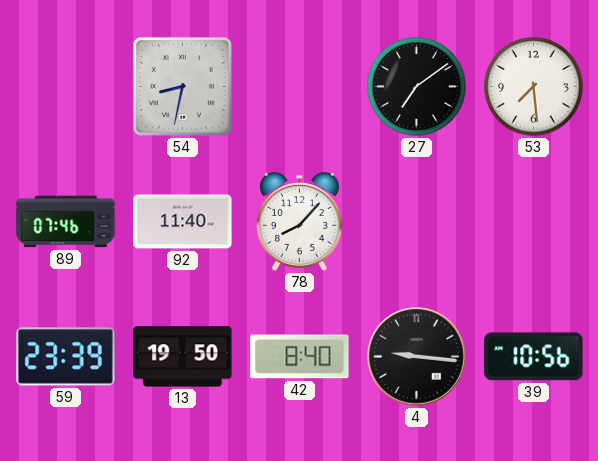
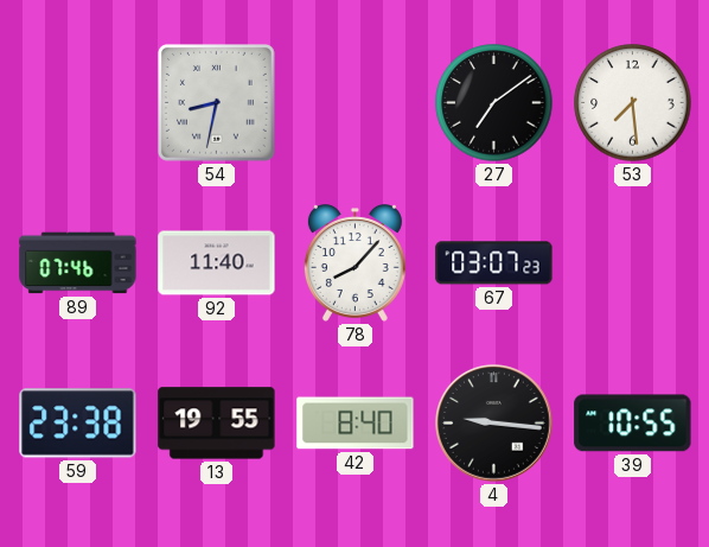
67: none -> 03:07 (494, 263)
59: 23:39 -> 23:38 (78, 424)
13: 19:50 -> 19:55 (217, 424)
39: 10:56 -> 10:55 (633, 424)
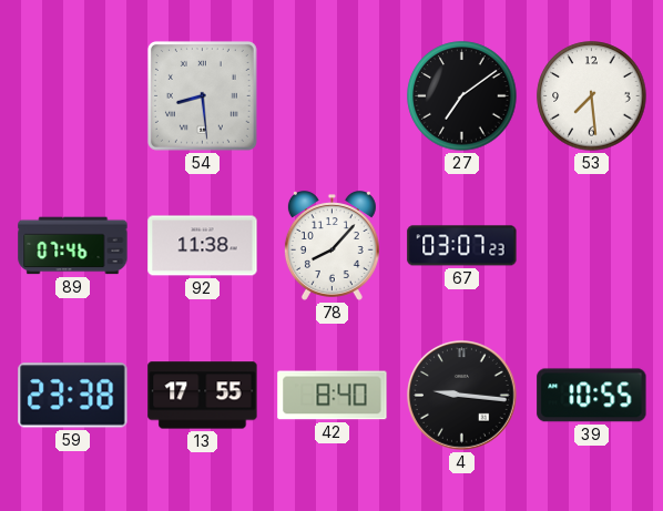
54: 8:32 -> 8:29 (202, 95)
92: 11:40 -> 11:38 (203, 246)
13: 19:55 -> 17:55 (203, 396)
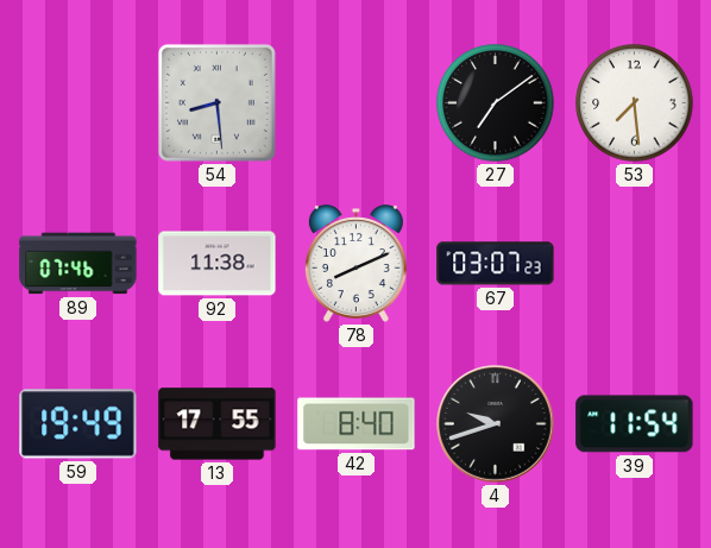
78: 8:07 -> 8:11 (355, 264)
59: 23:38 -> 19:49 (78, 424)
4: 9:16 -> 9:42 (496, 424)
39: 10:55 -> 11:54 (635, 424)
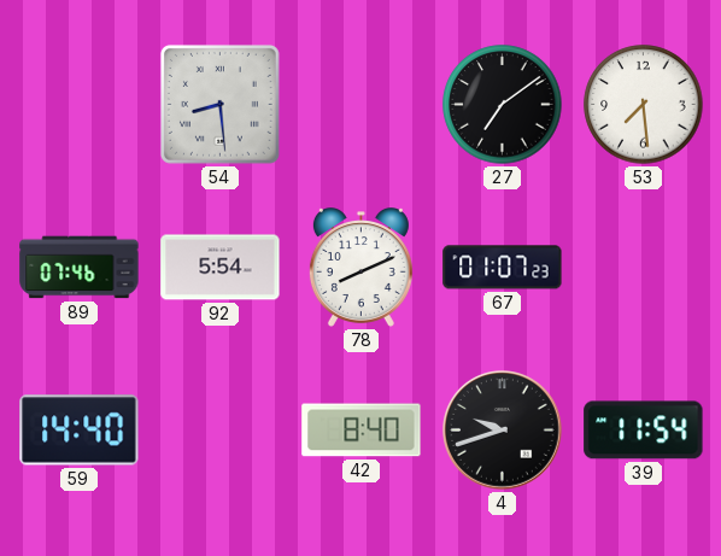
92: 11:38 -> 5:54 (221, 268)
67: 03:07 -> 01:07 (503, 268)
59: 19:49 -> 14:40 (80, 431)
13: 17:55 -> none (218, 424)
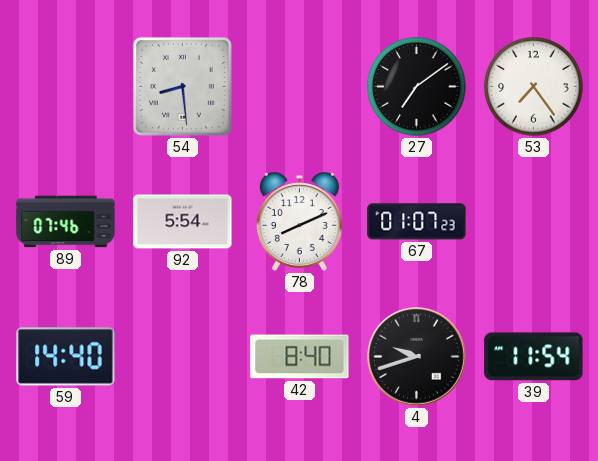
53: 7:29 -> 7:24 (534, 87)
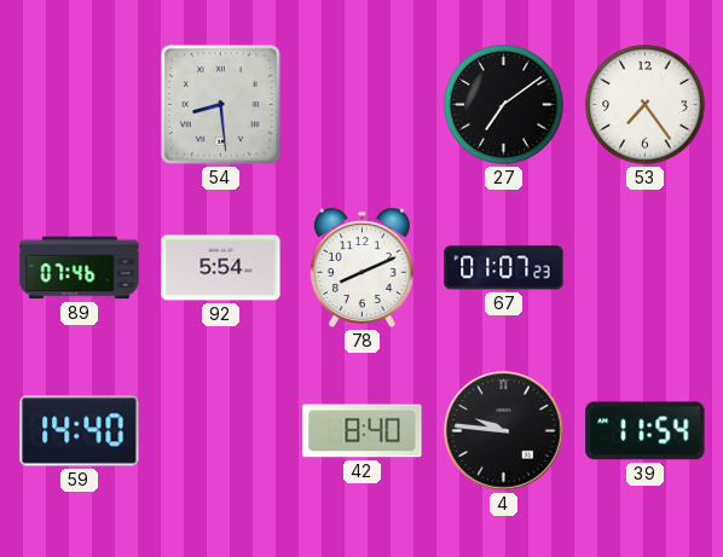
4: 9:42 -> 9:46 (504, 431)
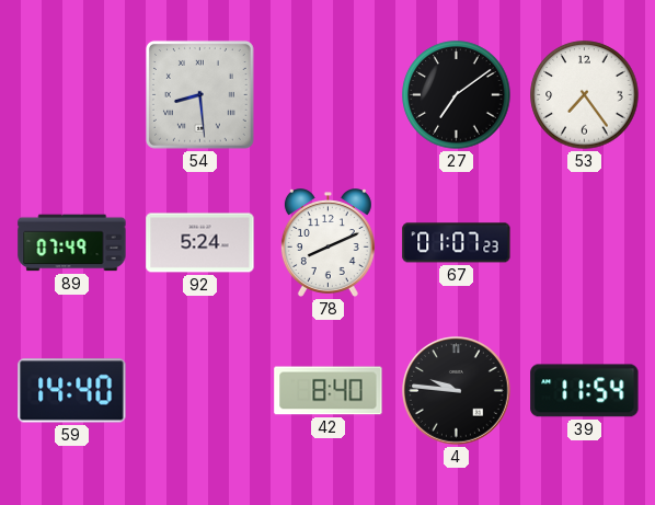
89: 07:46 -> 07:49 (72, 243)
92: 5:54 -> 5:24 (200, 243)
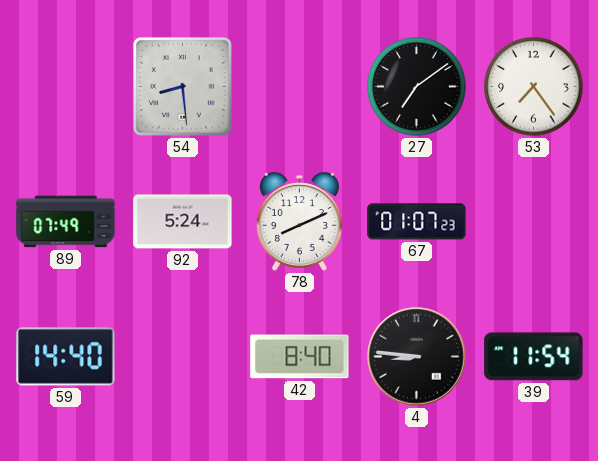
4: 9:46 -> 8:46 (417, 357)
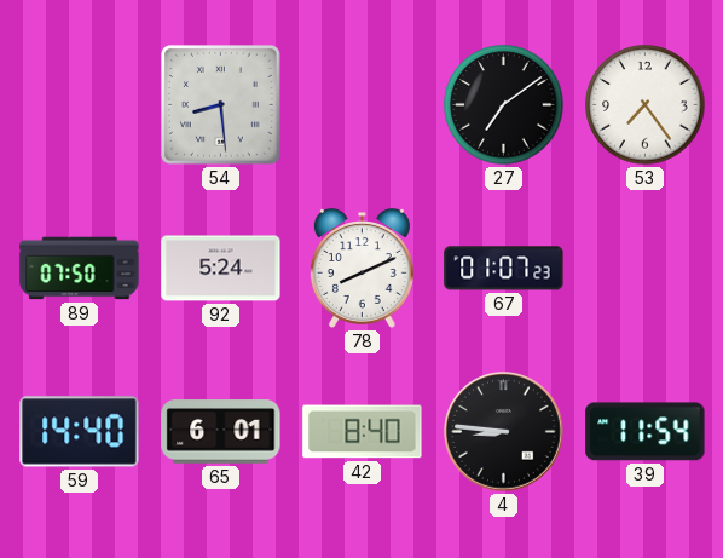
89: 07:49 -> 07:50 (80, 269)
65: none -> 6:01 (221, 432)
